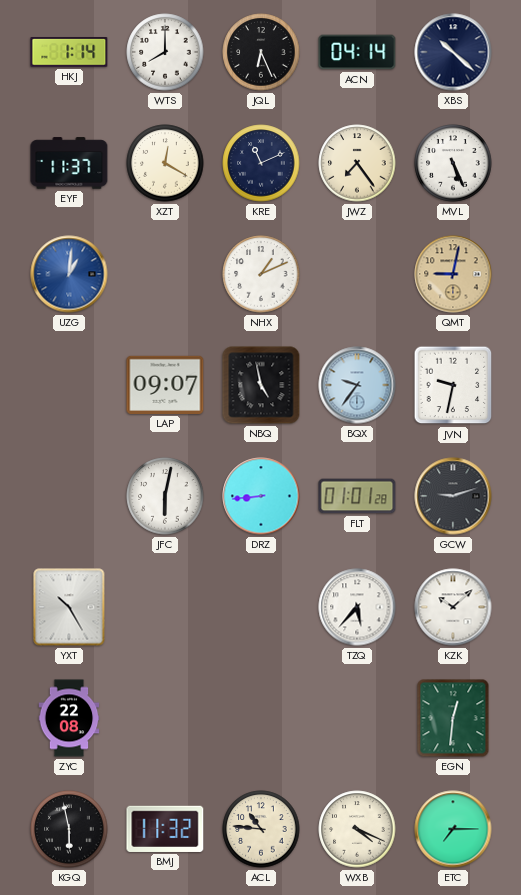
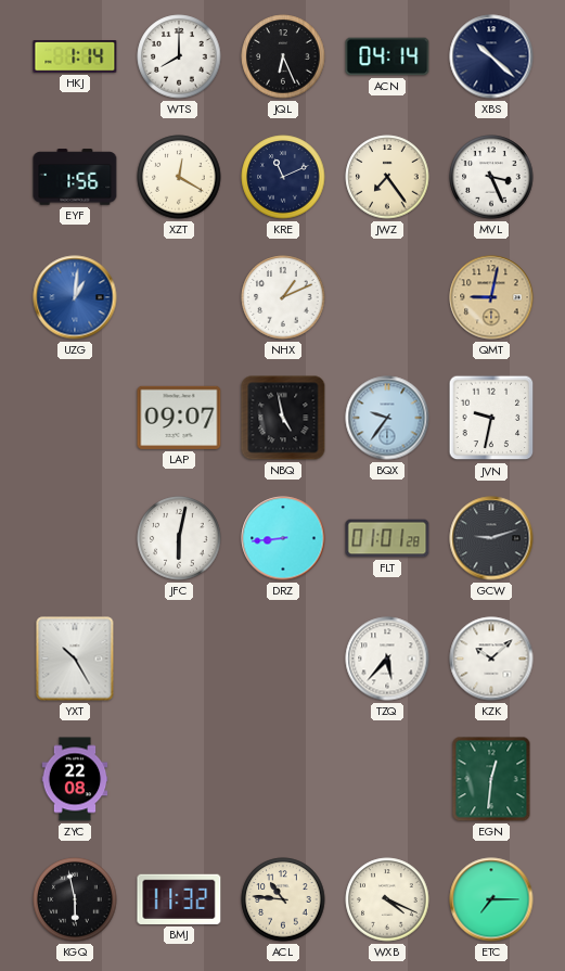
EYF: 11:37 -> 1:56 (75, 177)
MVL: 5:26 -> 3:26 (491, 177)
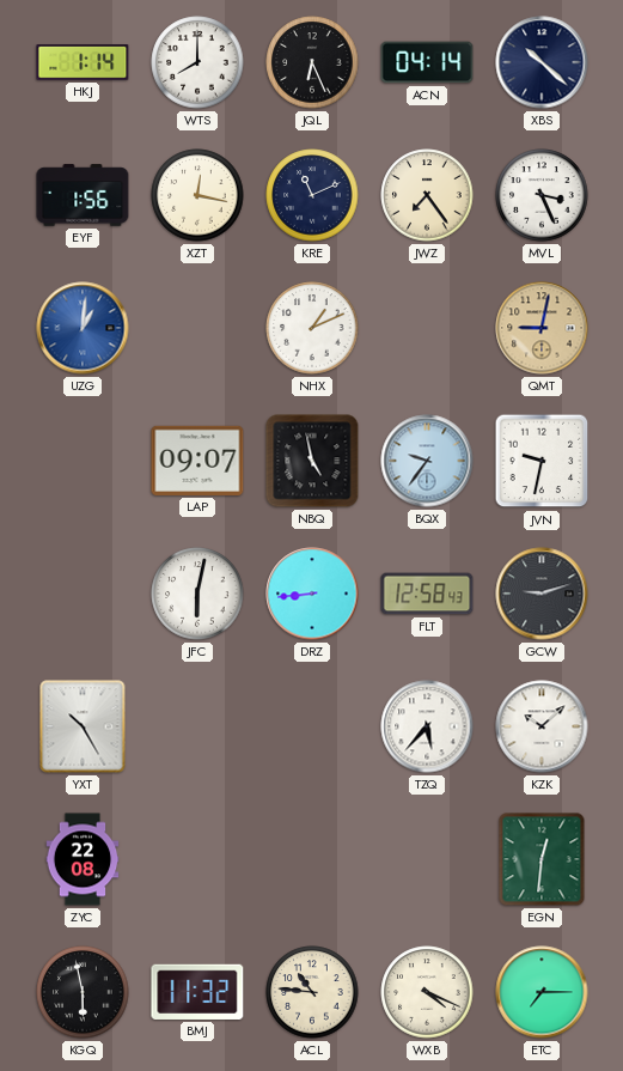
XZT: 12:20 -> 12:17 (197, 195)
FLT: 01:01 -> 12:58 (427, 594)
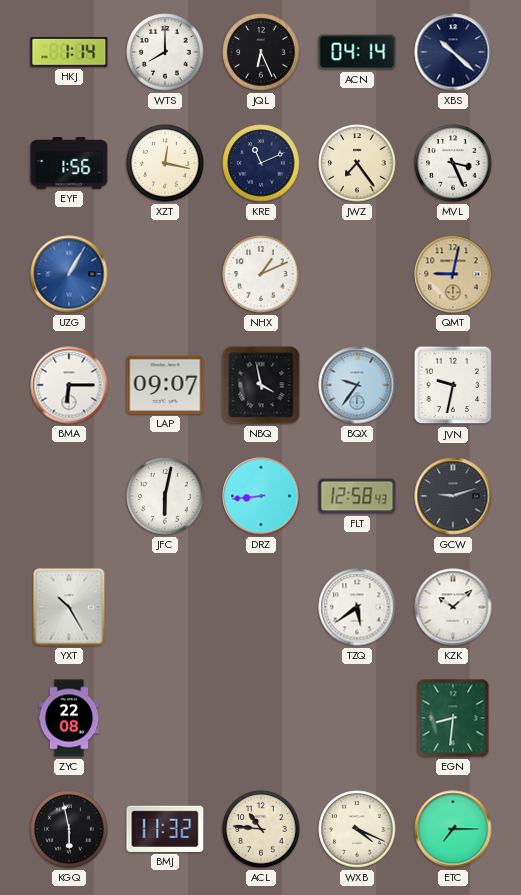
UZG: 1:01 -> 1:05 (69, 274)
BMA: none -> 6:15 (69, 385)
NBQ: 4:58 -> 3:58 (261, 385)
TZQ: 5:37 -> 5:39 (357, 607)
EGN: 12:31 -> 8:31 (453, 718)
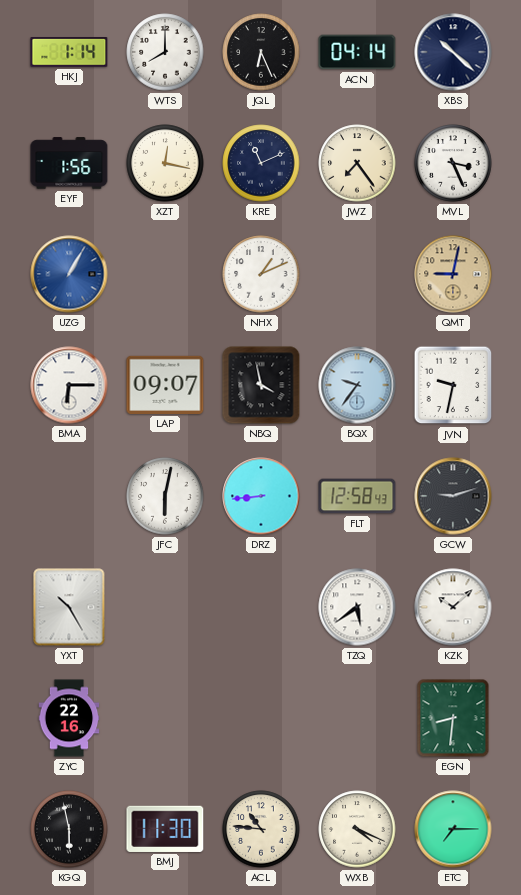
ZYC: 22:08 -> 22:16 (69, 718)
BMJ: 11:32 -> 11:30 (165, 829)
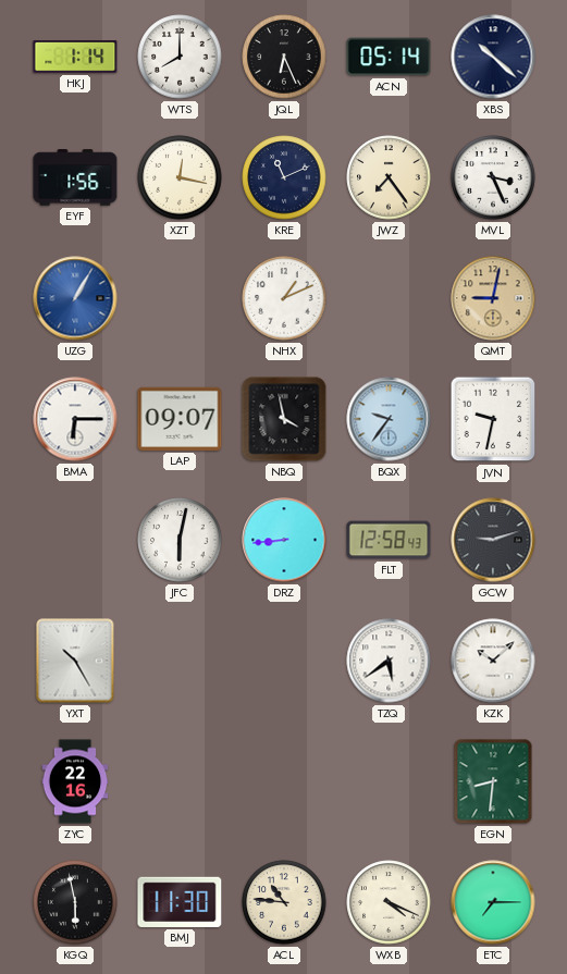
ACN: 04:14 -> 05:14 (389, 57)
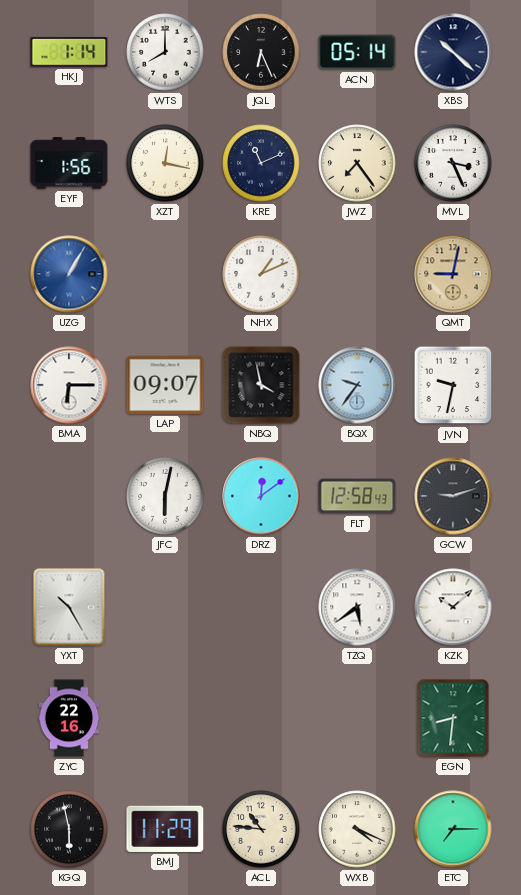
DRZ: 8:44 -> 12:09 (261, 496)
BMJ: 11:30 -> 11:29 (165, 829)
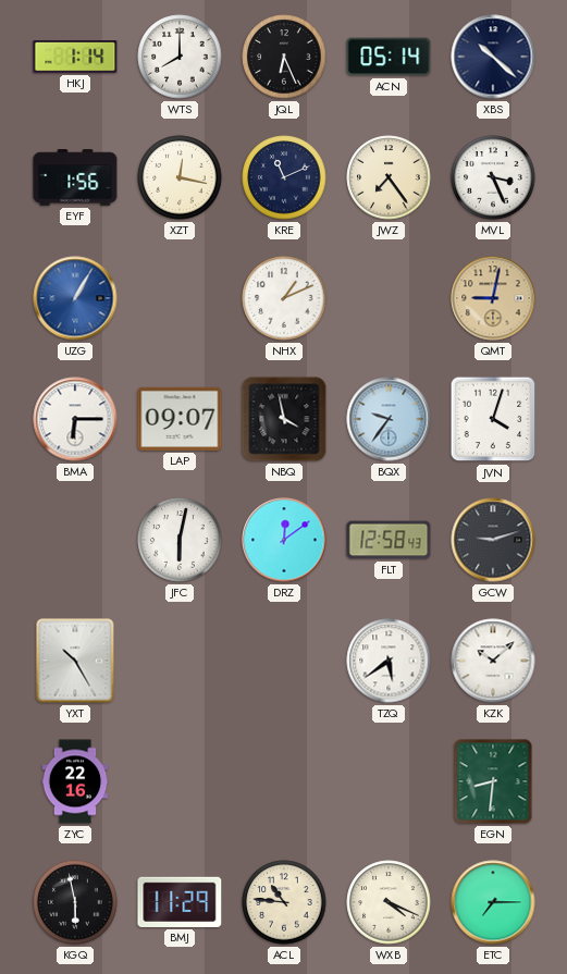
JVN: 9:32 -> 4:03 (493, 419)
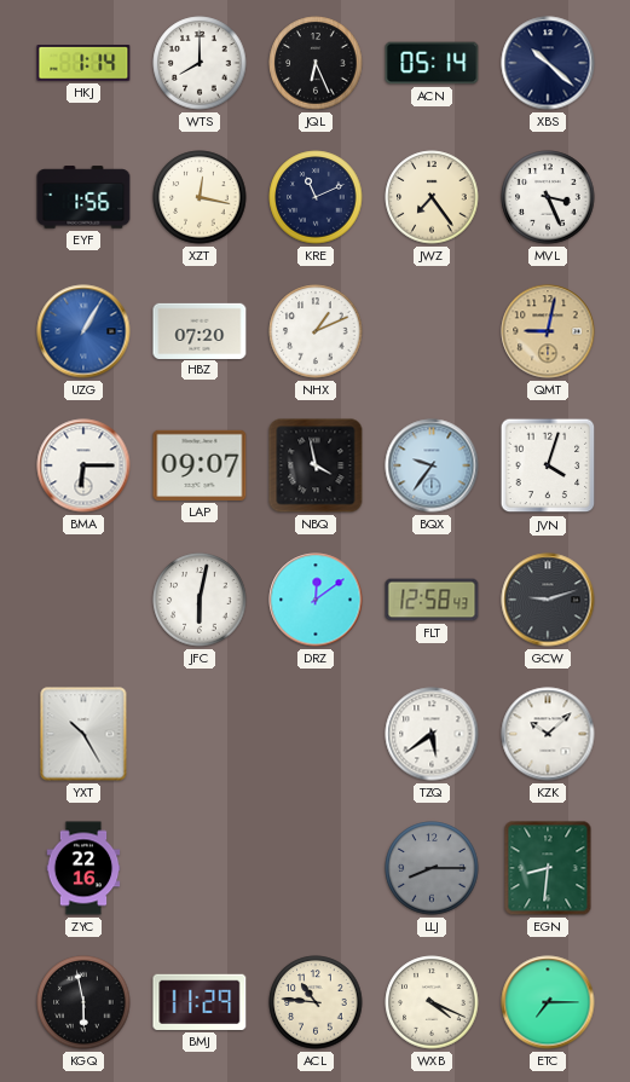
HBZ: none -> 07:20 (200, 330)
LLJ: none -> 8:15 (432, 868)
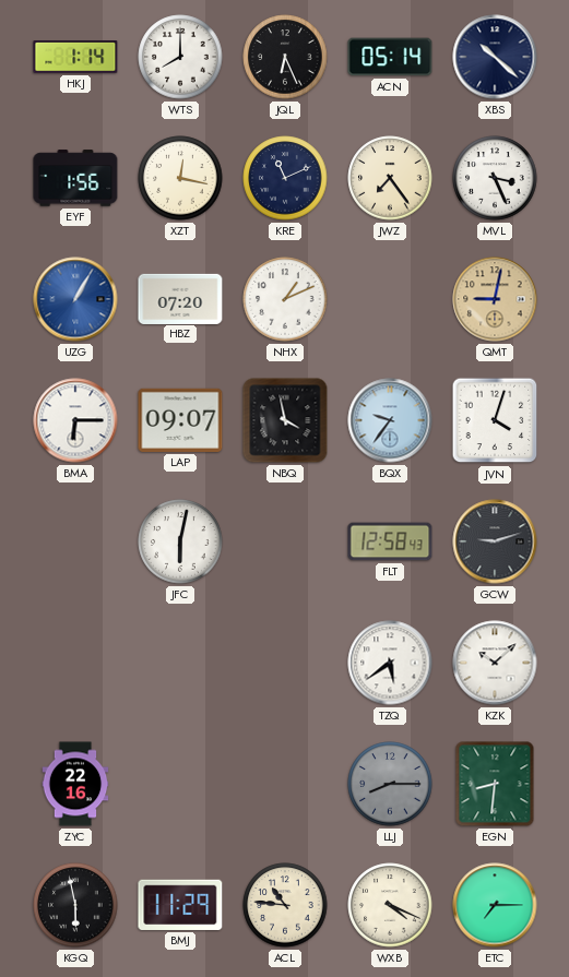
DRZ: 12:09 -> none (316, 600)
YXT: 10:25 -> none (83, 734)
